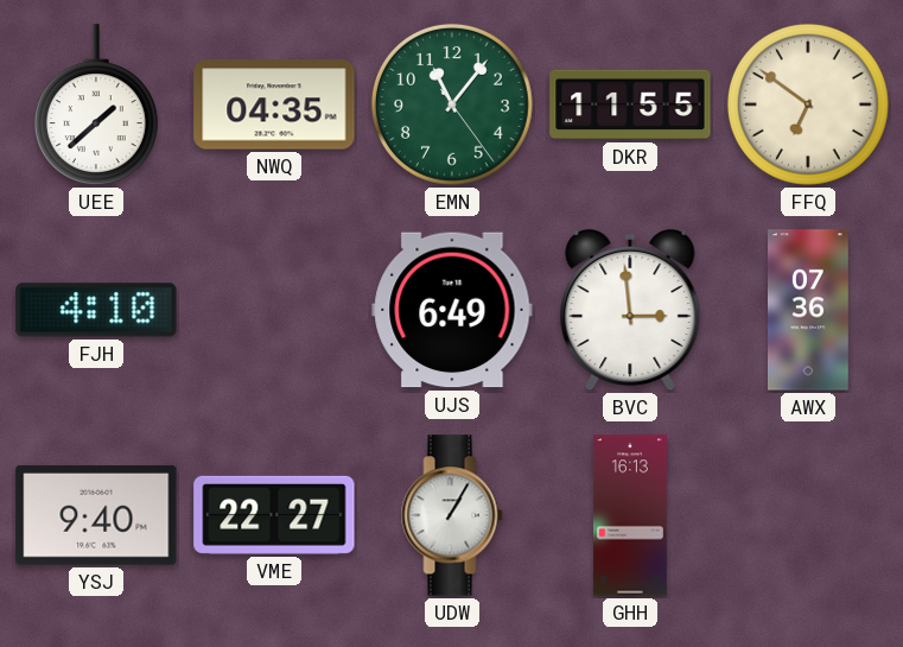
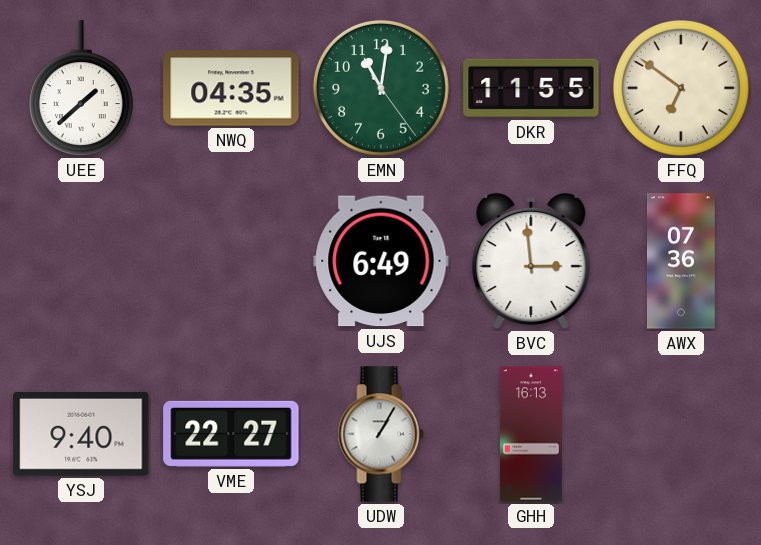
EMN: 11:06 -> 11:01 (381, 88)
FJH: 4:10 -> none (96, 310)
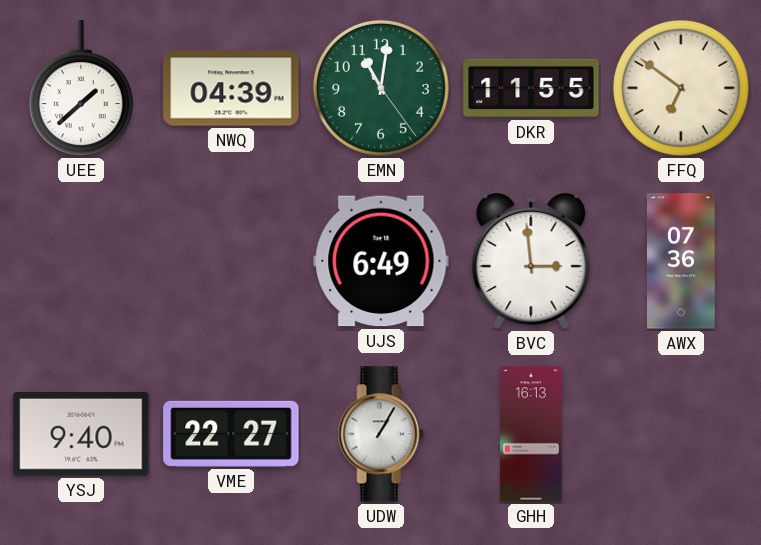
NWQ: 04:35 -> 04:39 (231, 88)
